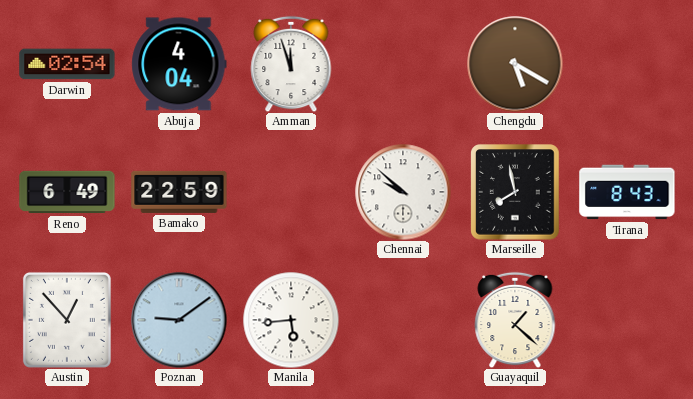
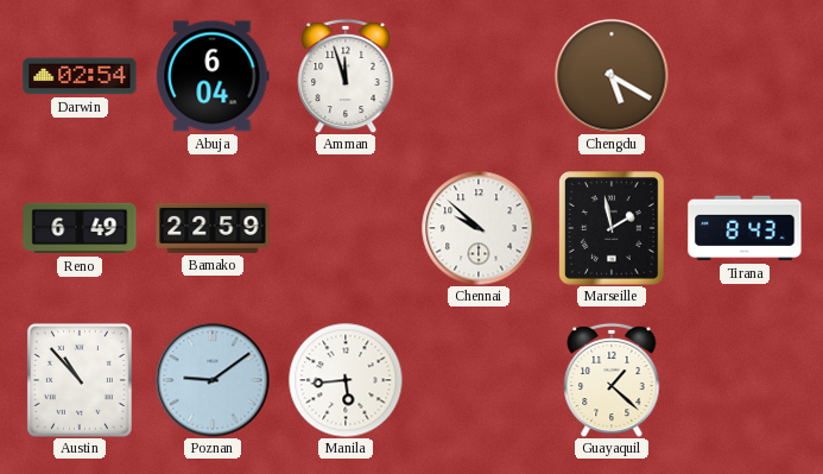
Abuja: 4:04 -> 6:04 (213, 76)
Marseille: 7:58 -> 1:58 (612, 228)
Austin: 12:53 -> 10:53 (80, 380)
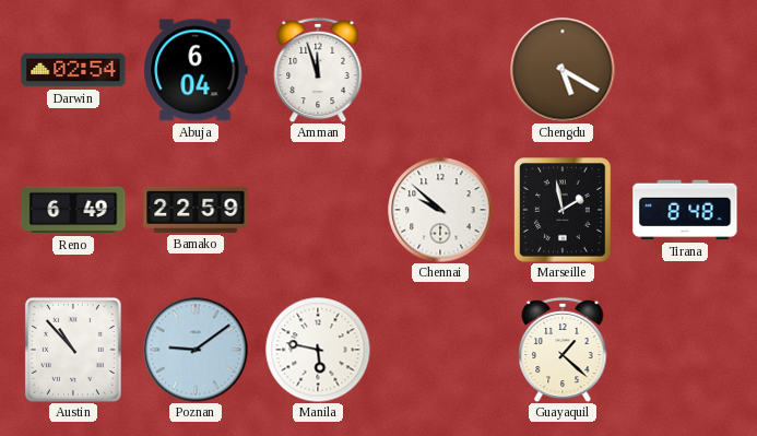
Tirana: 8:43 -> 8:48 (685, 210)
Manila: 5:44 -> 5:47 (318, 350)
